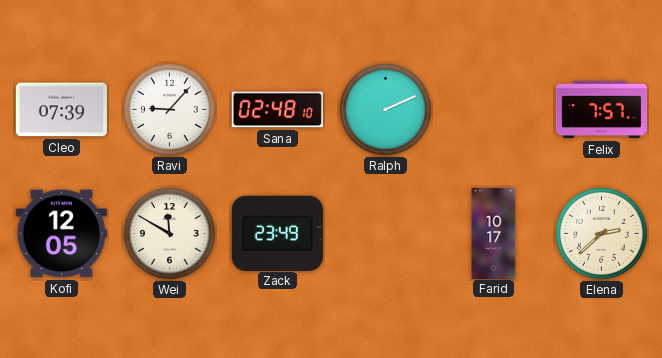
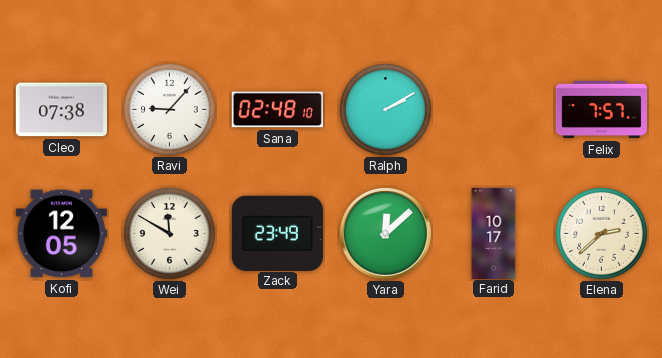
Cleo: 07:39 -> 07:38 (61, 110)
Ralph: 2:11 -> 2:10 (386, 110)
Yara: none -> 12:08 (385, 233)
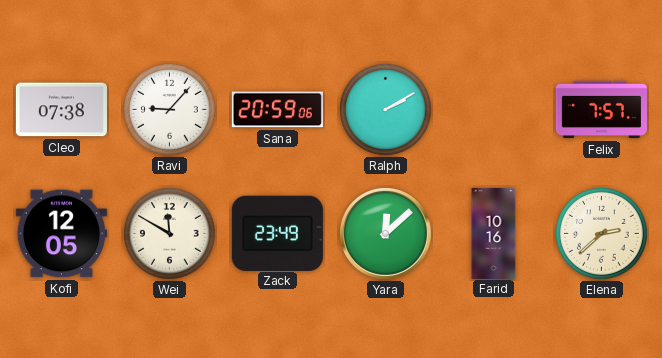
Sana: 02:48 -> 20:59 (277, 110)
Farid: 10:17 -> 10:16 (494, 233)
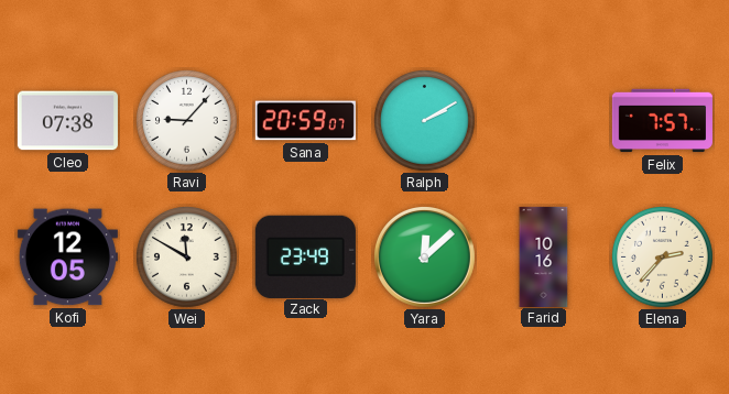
Sana: 20:59:06 -> 20:59:07 (305, 121)
Elena: 2:38 -> 2:37 (663, 258)
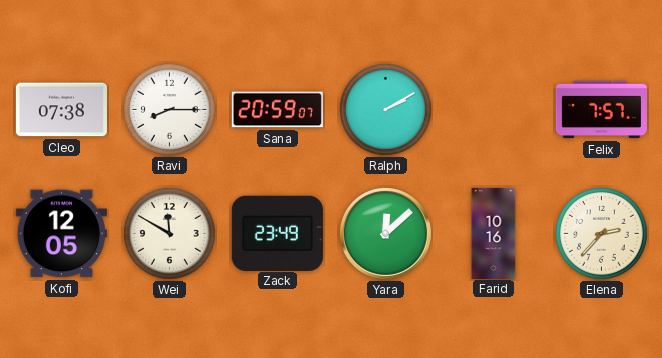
Ravi: 9:07 -> 8:15 (170, 110)
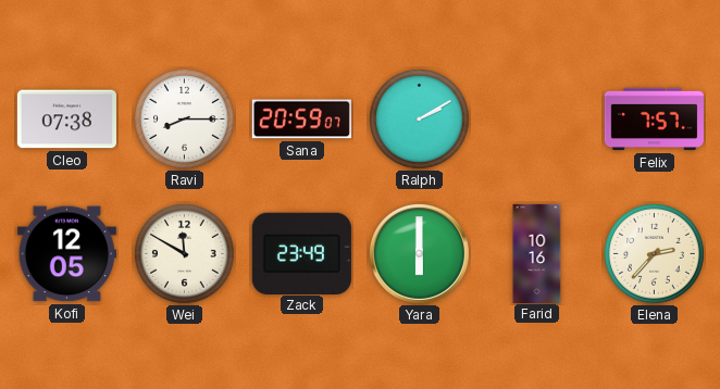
Yara: 12:08 -> 6:00 (419, 253)
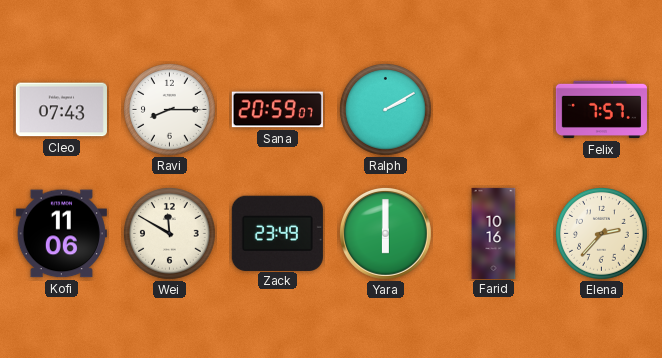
Cleo: 07:38 -> 07:43 (61, 110)
Kofi: 12:05 -> 11:06 (61, 234)
